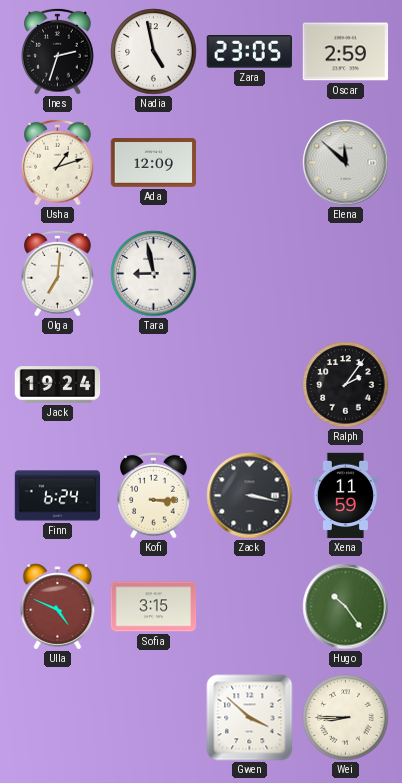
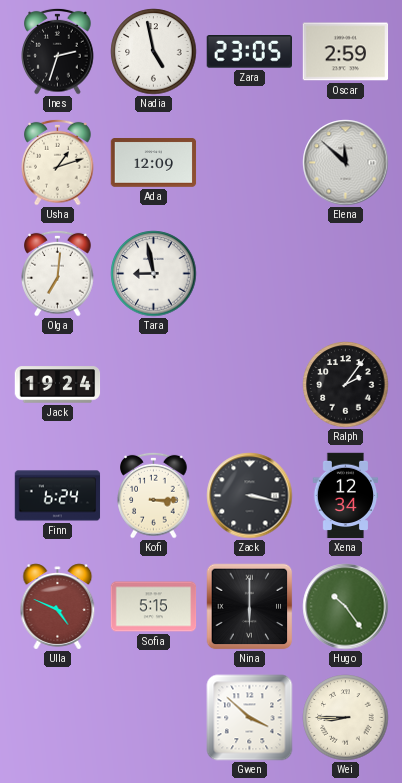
Xena: 11:59 -> 12:34 (346, 496)
Sofia: 3:15 -> 5:15 (154, 607)
Nina: none -> 6:00 (250, 607)
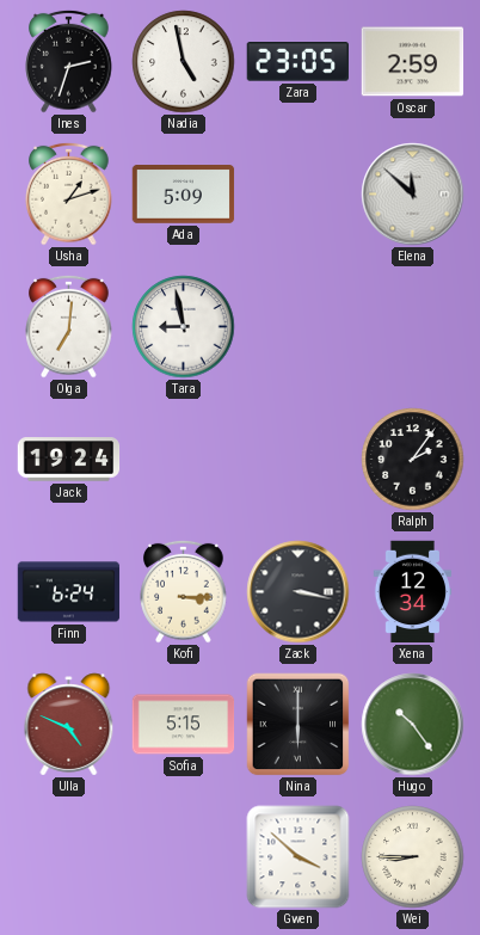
Ada: 12:09 -> 5:09 (184, 195)
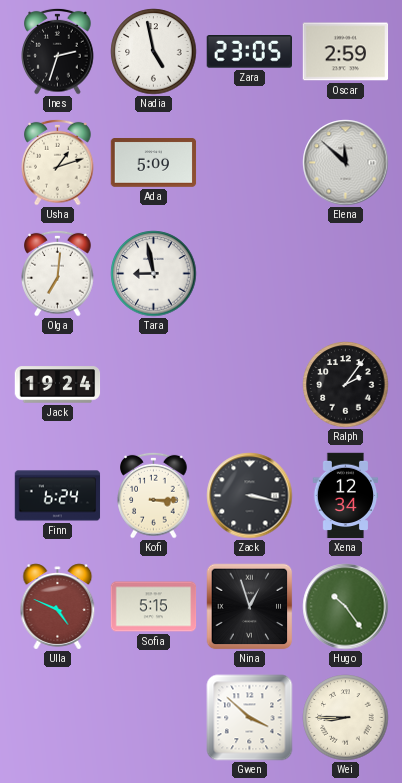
Nina: 6:00 -> 12:57 (250, 607)
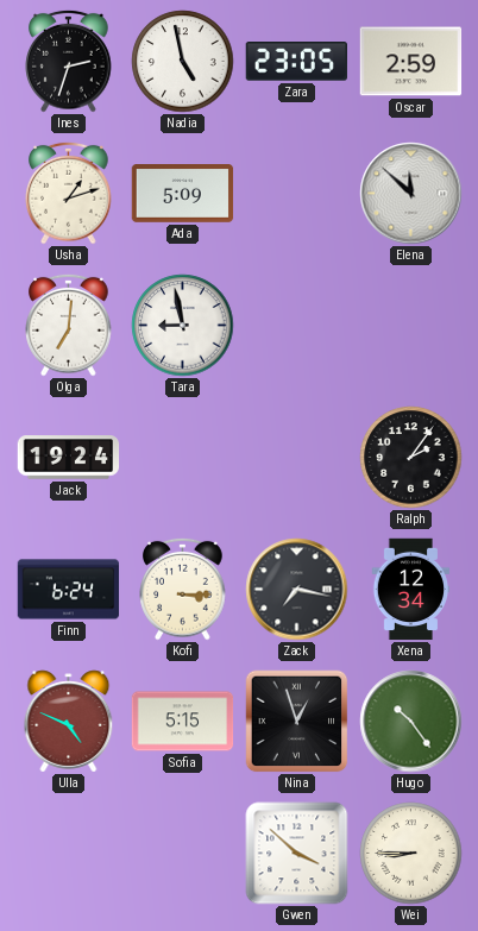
Zack: 3:17 -> 7:17 (297, 590)
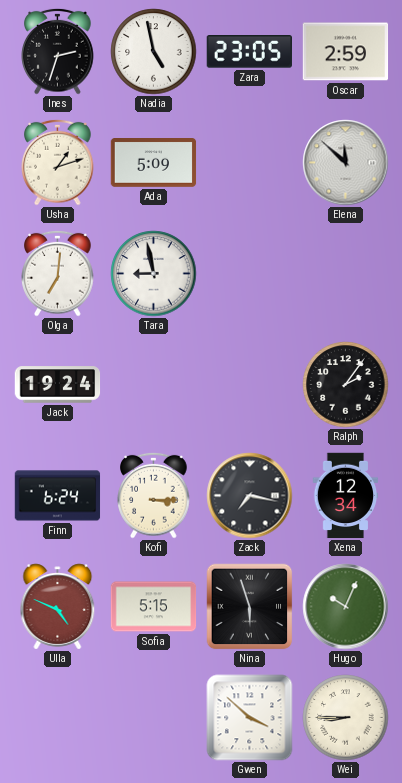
Nina: 12:57 -> 5:57 (250, 607)
Hugo: 10:24 -> 10:04 (346, 607)
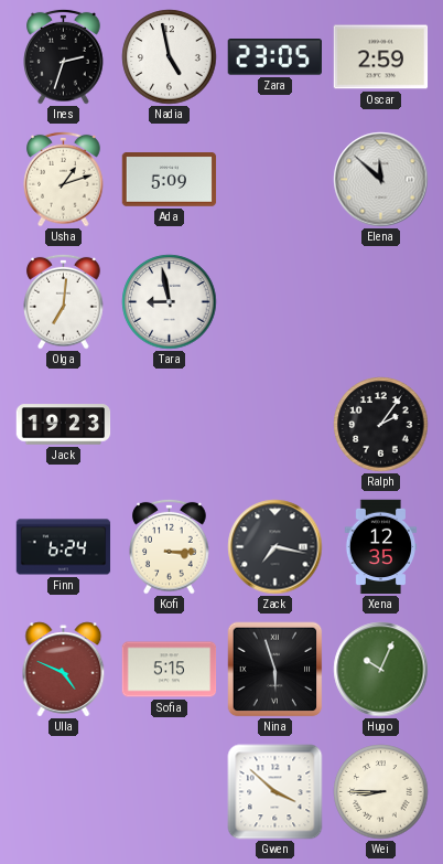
Jack: 19:24 -> 19:23 (64, 425)
Xena: 12:34 -> 12:35 (381, 547)
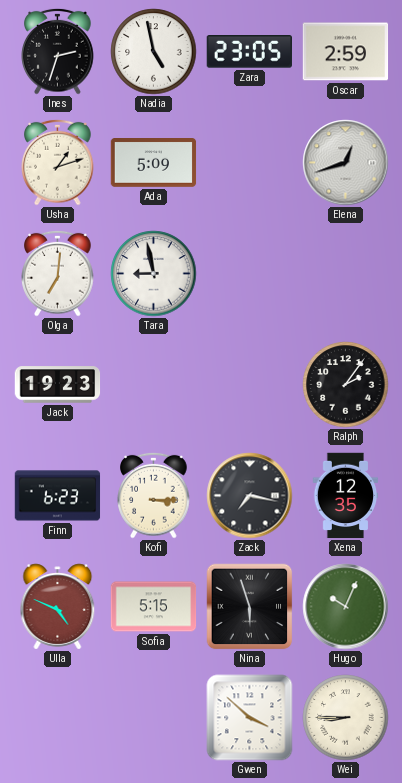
Elena: 11:52 -> 12:42 (346, 163)
Finn: 6:24 -> 6:23 (58, 496)
